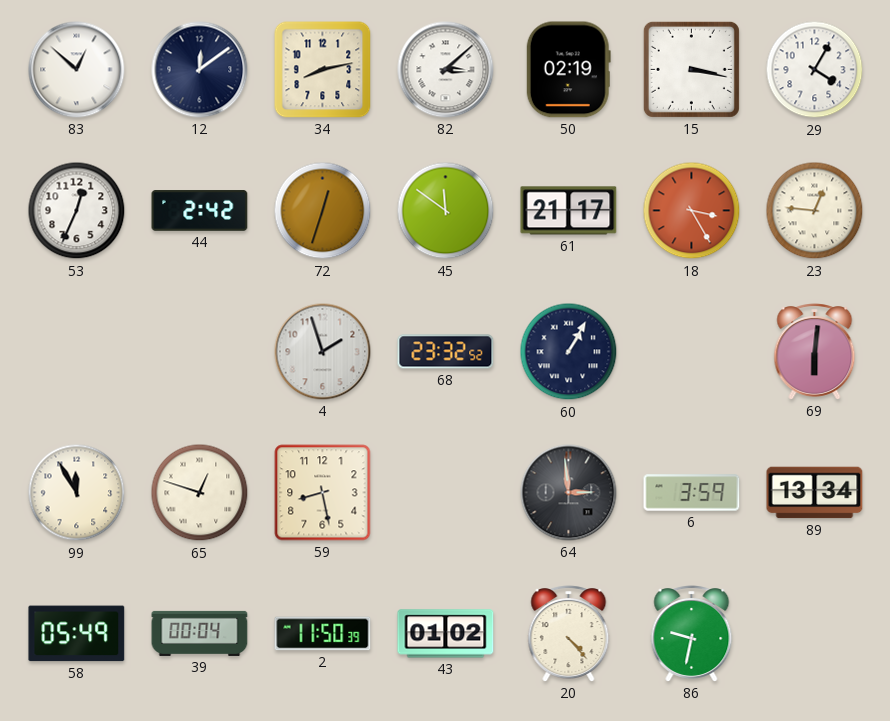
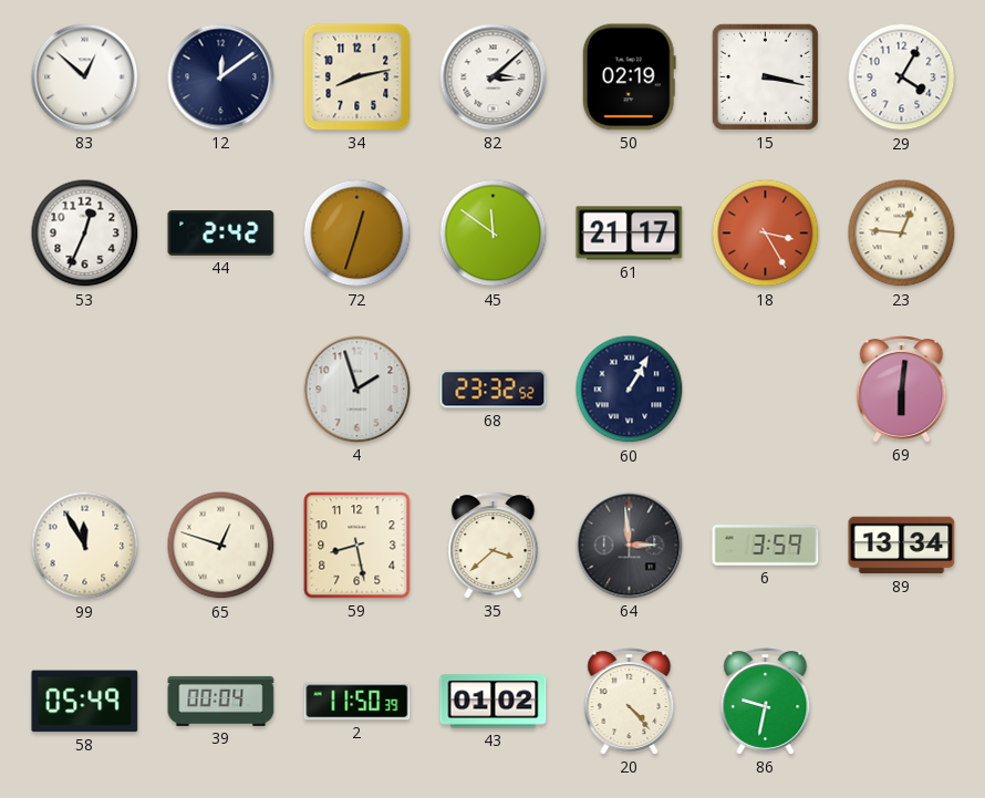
35: none -> 3:38 (494, 546)
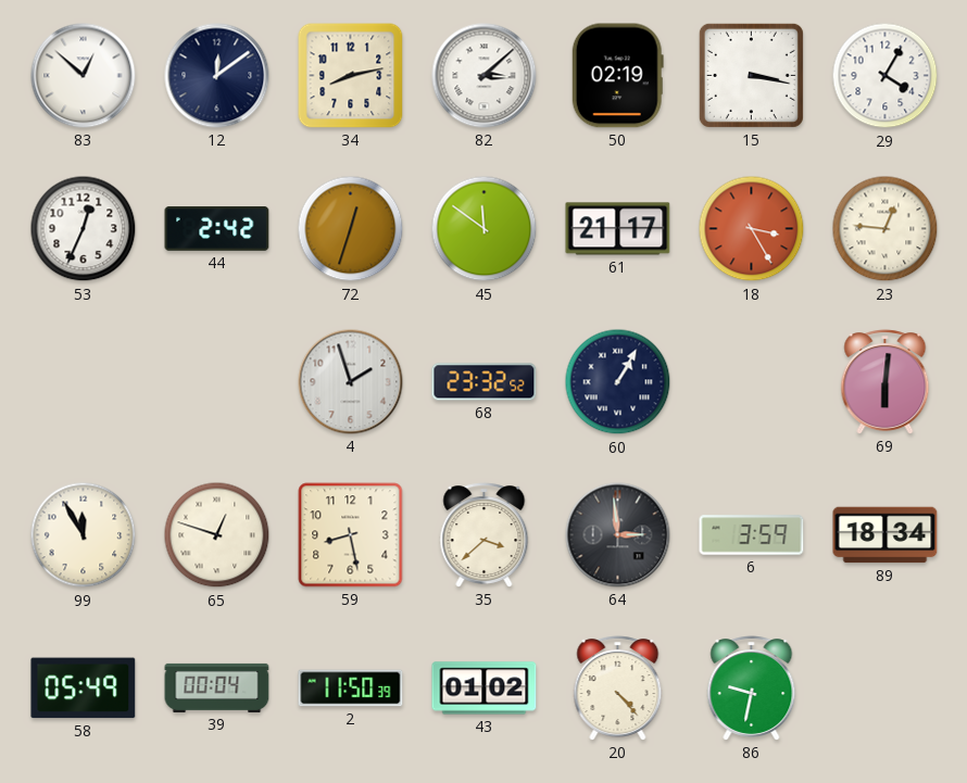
89: 13:34 -> 18:34 (886, 535)
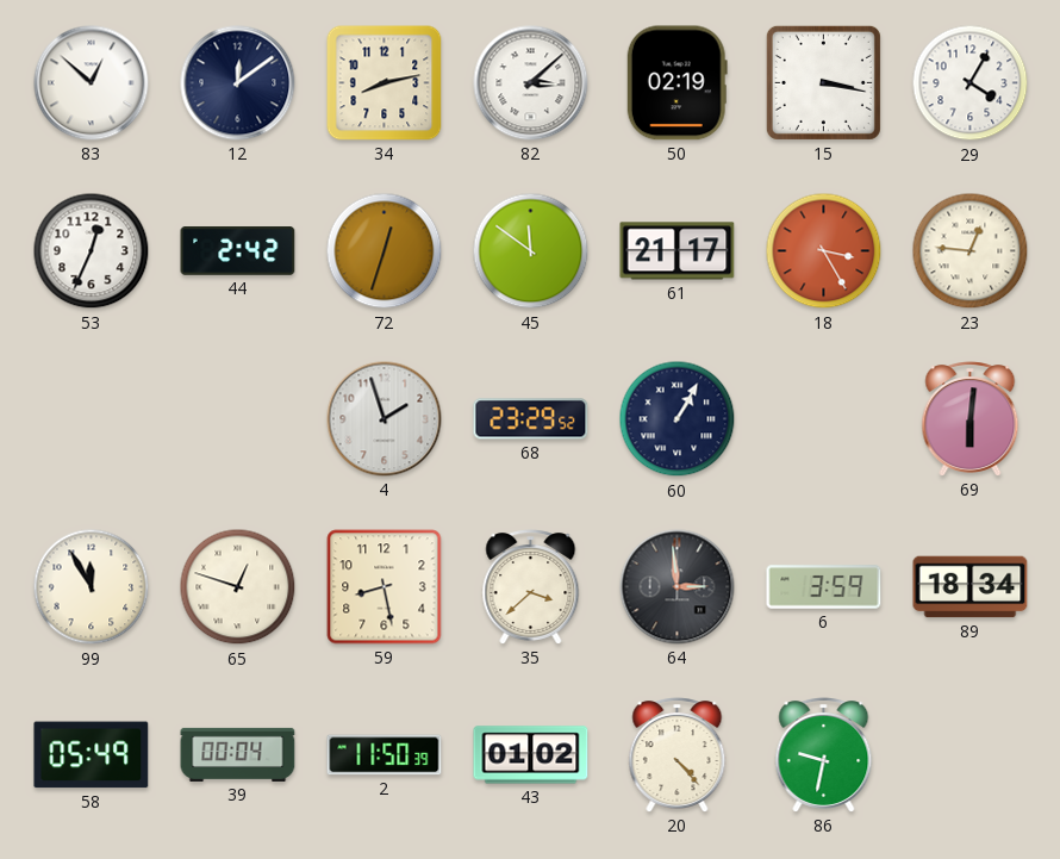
68: 23:32 -> 23:29 (531, 419)
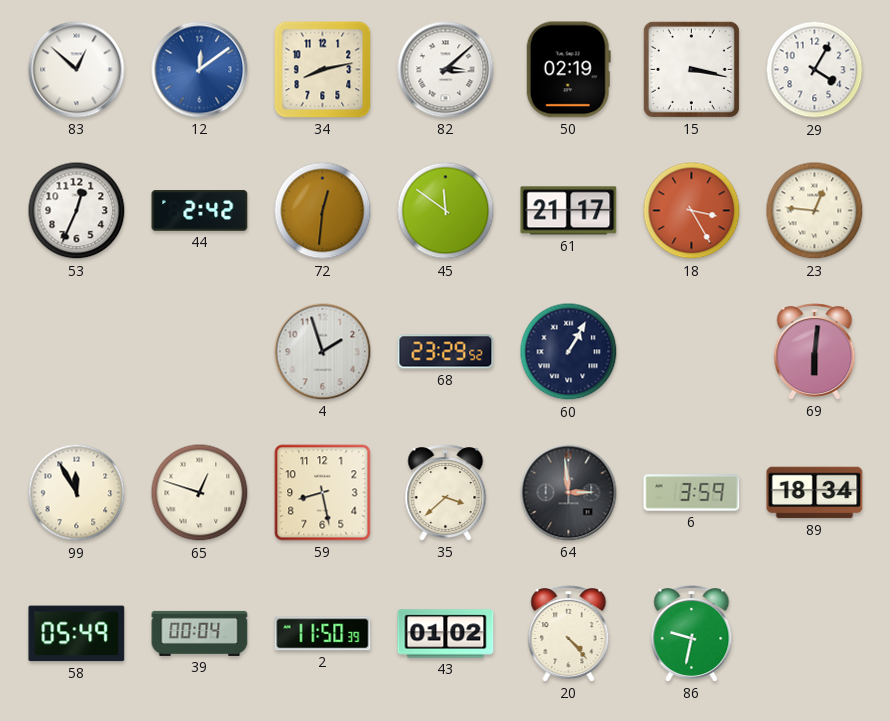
12 dial: navy -> blue (200, 70)
72: 12:33 -> 12:31 (323, 211)
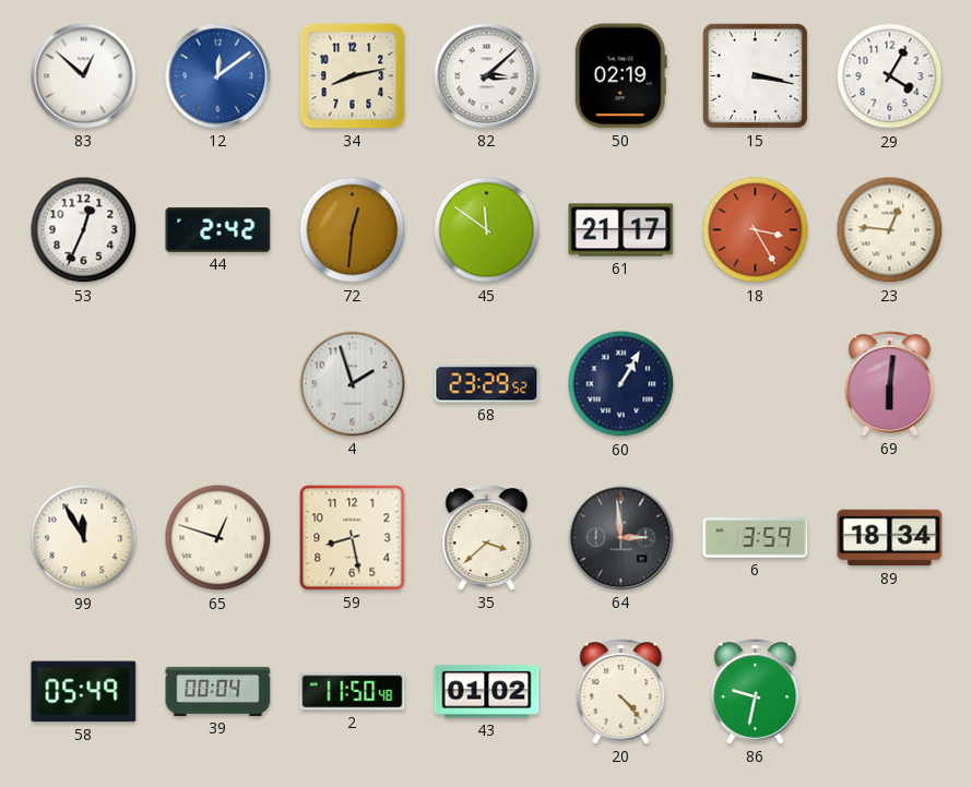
2: 11:50:39 -> 11:50:48 (353, 692)
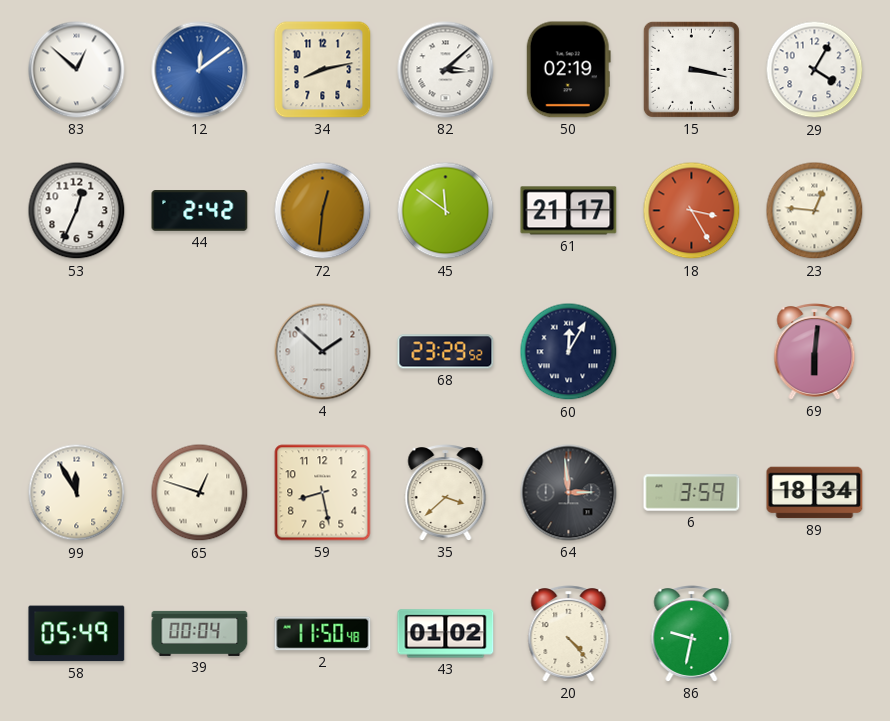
4: 1:57 -> 1:52 (323, 352)
60: 1:05 -> 12:05 (569, 352)
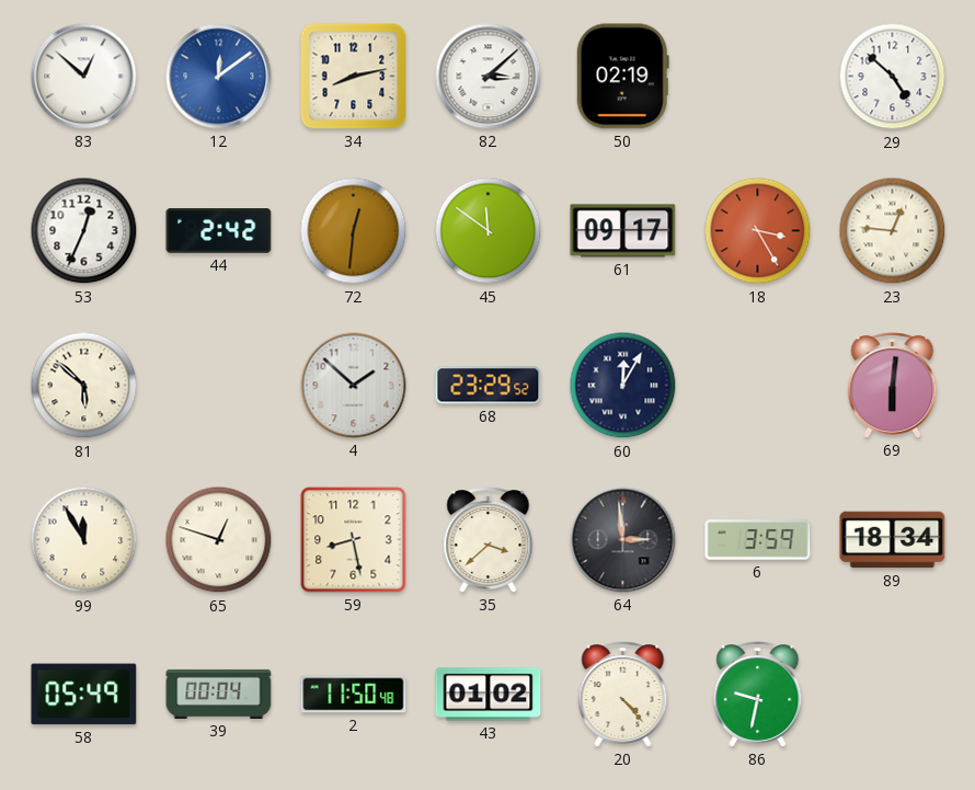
15: 3:17 -> none (691, 69)
29: 4:05 -> 4:52 (893, 77)
61: 21:17 -> 09:17 (623, 231)
81: none -> 5:52 (84, 386)
